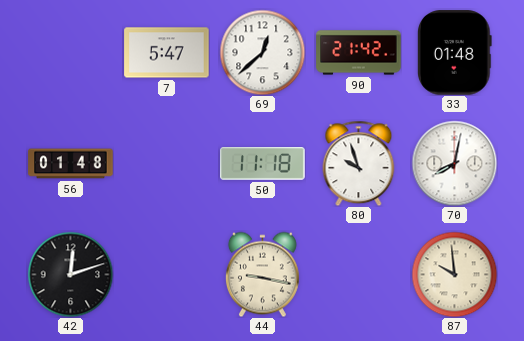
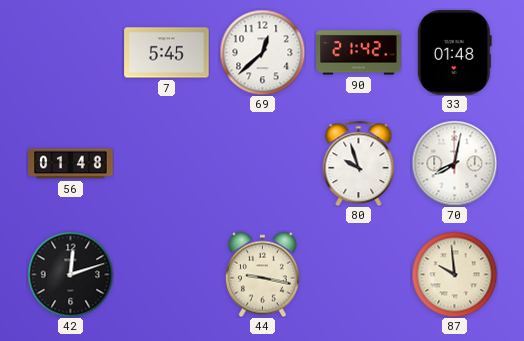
7: 5:47 -> 5:45 (167, 53)
50: 11:18 -> none (263, 164)
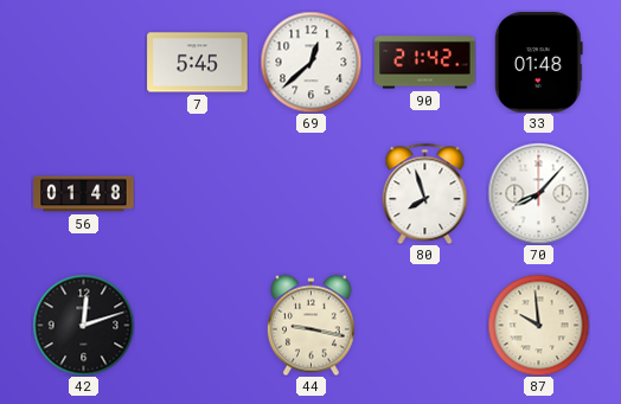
80: 9:57 -> 7:57 (425, 193)
70: 8:02 -> 8:07 (538, 193)
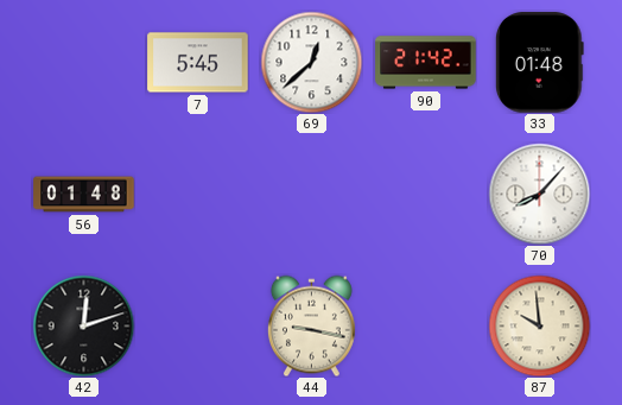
80: 7:57 -> none (425, 193)
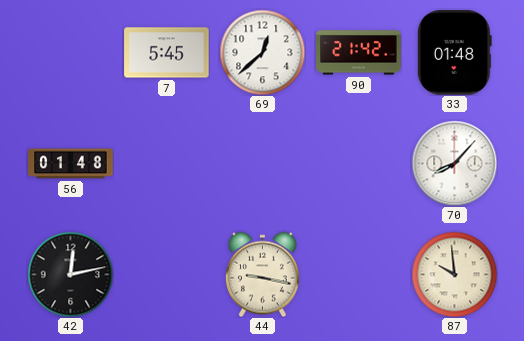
42: 12:12 -> 12:13 (70, 274)
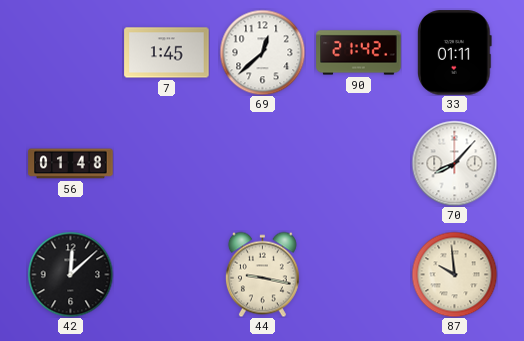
7: 5:45 -> 1:45 (167, 53)
33: 01:48 -> 01:11 (454, 53)
42: 12:13 -> 12:08 (70, 274)
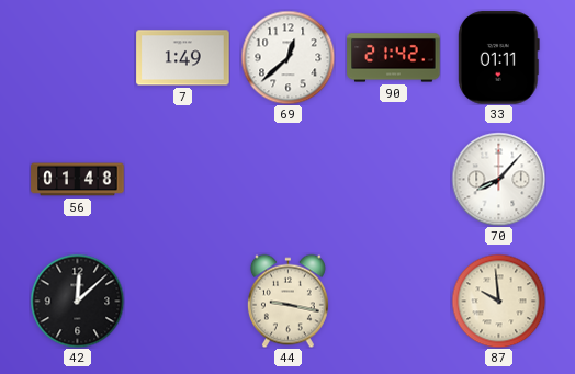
7: 1:45 -> 1:49 (183, 58)
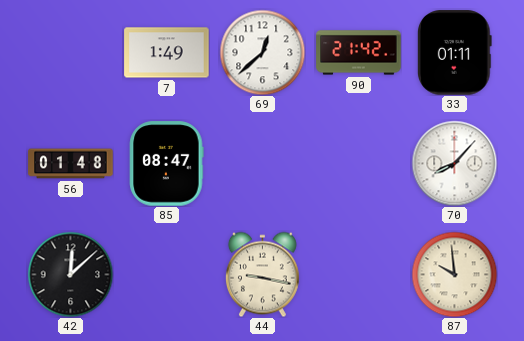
85: none -> 08:47 (167, 164)
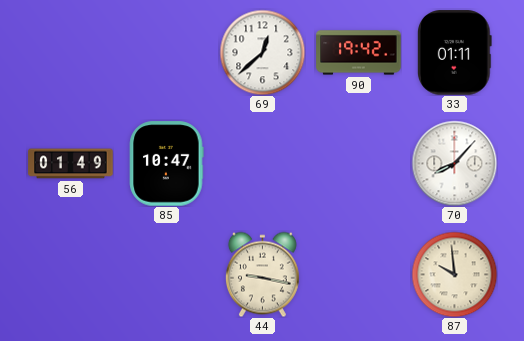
7: 1:49 -> none (167, 53)
90: 21:42 -> 19:42 (359, 53)
56: 01:48 -> 01:49 (71, 164)
85: 08:47 -> 10:47 (167, 164)
42: 12:08 -> none (70, 274)
